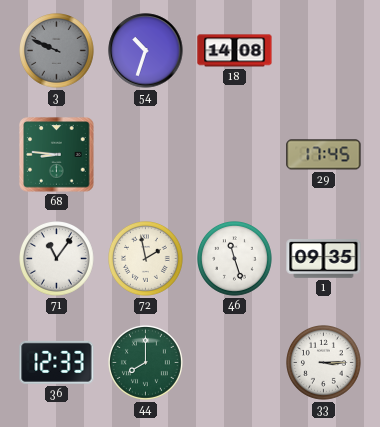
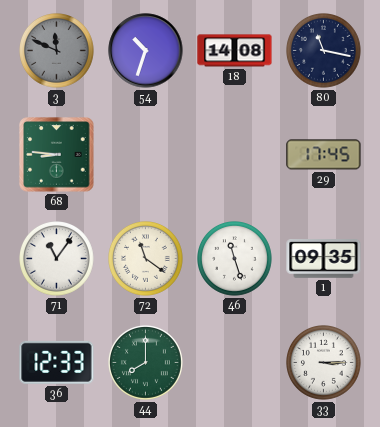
3: 9:49 -> 11:49 (57, 51)
80: none -> 11:17 (324, 51)
72: 1:58 -> 11:21 (146, 259)
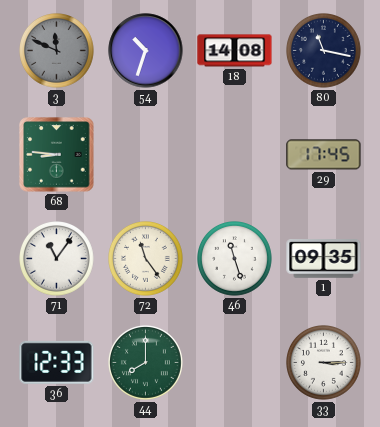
72: 11:21 -> 11:24 (146, 259)
